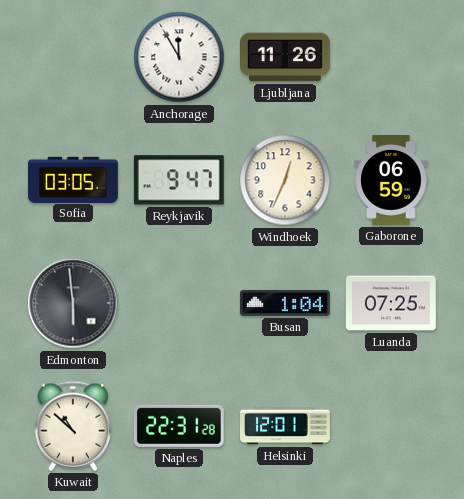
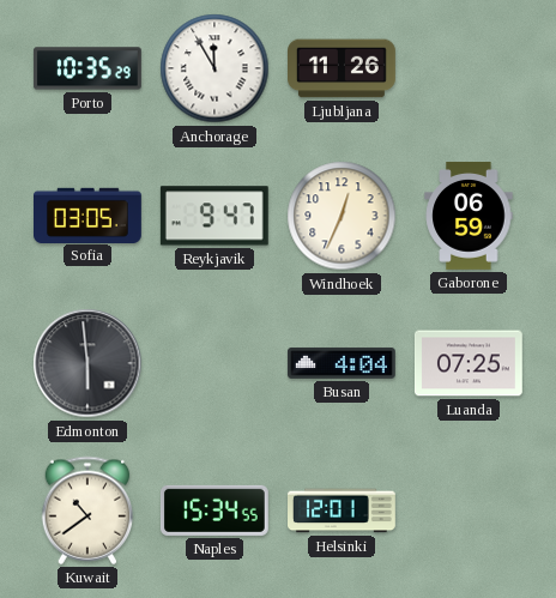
Porto: none -> 10:35 (87, 68)
Busan: 1:04 -> 4:04 (342, 363)
Kuwait: 10:52 -> 10:39 (87, 511)
Naples: 22:31 -> 15:34 (214, 511)
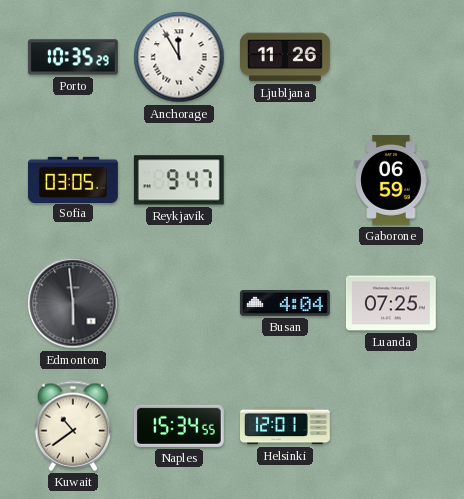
Windhoek: 12:34 -> none (342, 216)
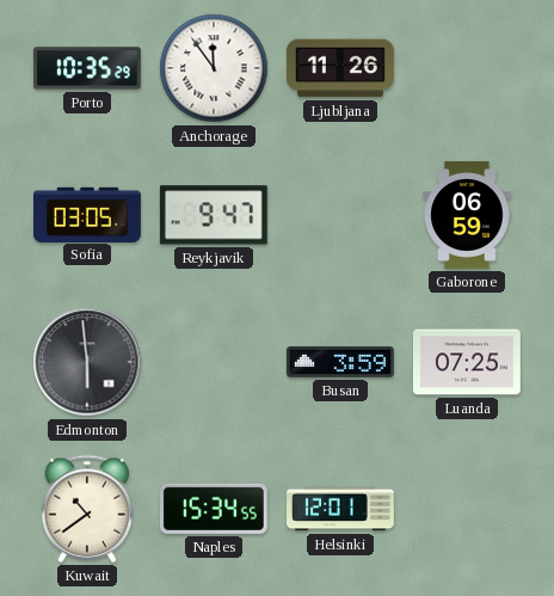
Anchorage: 11:55 -> 11:54 (214, 68)
Busan: 4:04 -> 3:59 (340, 362)
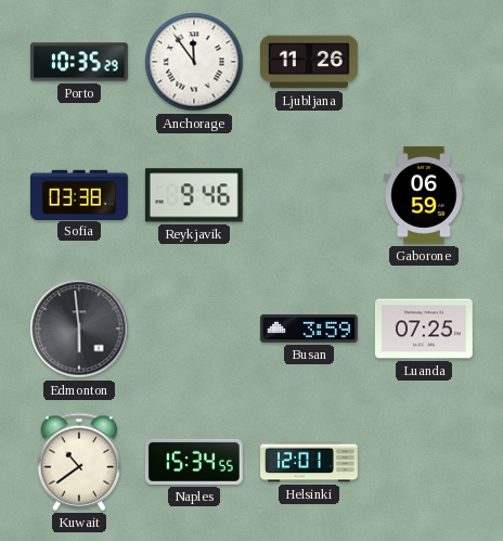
Sofia: 03:05 -> 03:38 (80, 194)
Reykjavik: 9:47 -> 9:46 (194, 195)
